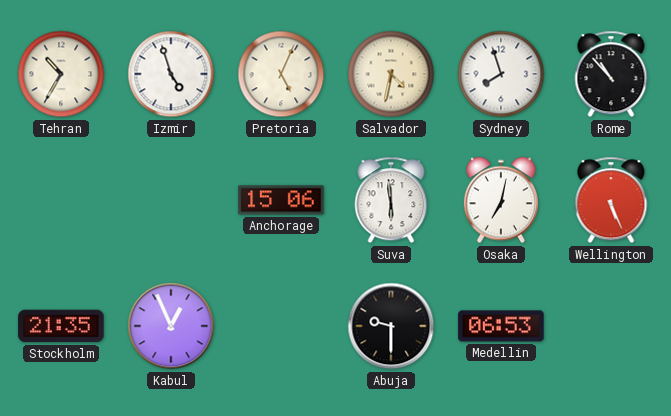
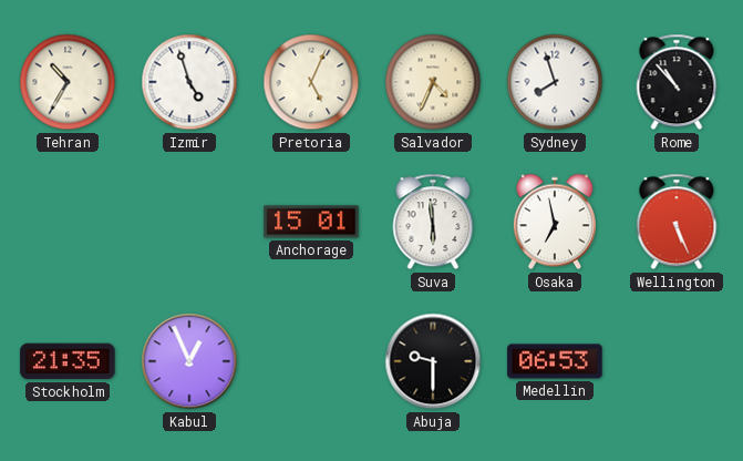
Salvador: 4:32 -> 4:34 (433, 82)
Anchorage: 15:06 -> 15:01 (311, 222)
Osaka: 7:02 -> 6:58 (555, 222)
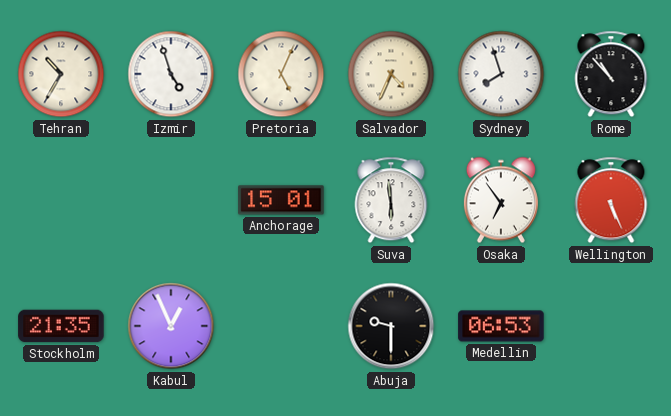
Osaka: 6:58 -> 6:54 (501, 200)
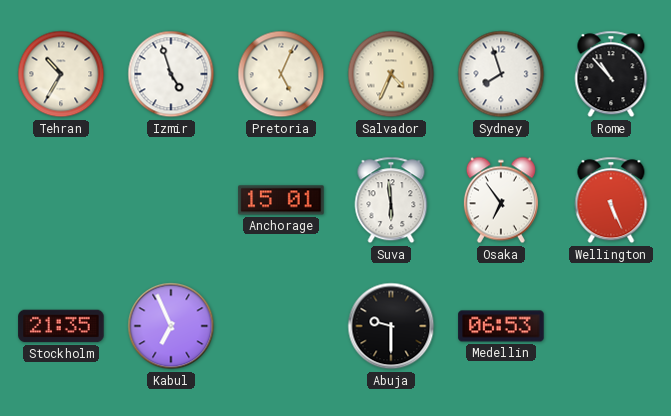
Kabul: 12:56 -> 6:56 (171, 326)
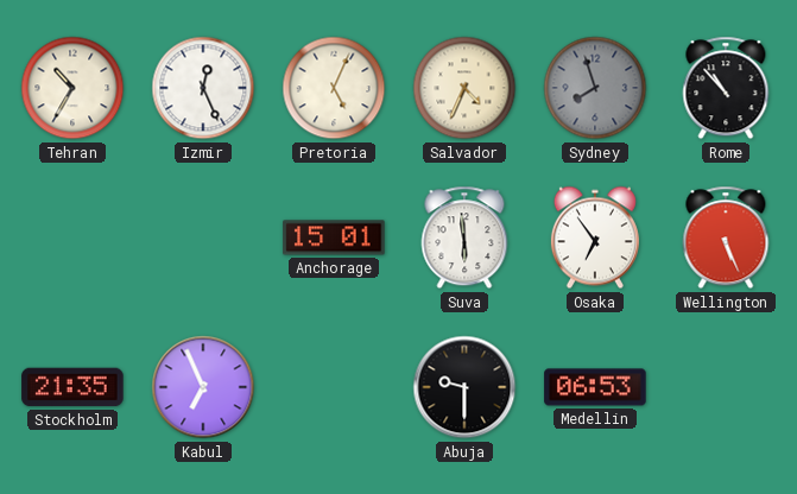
Izmir: 4:57 -> 12:26 (203, 88)
Sydney dial: white -> grey (595, 88)
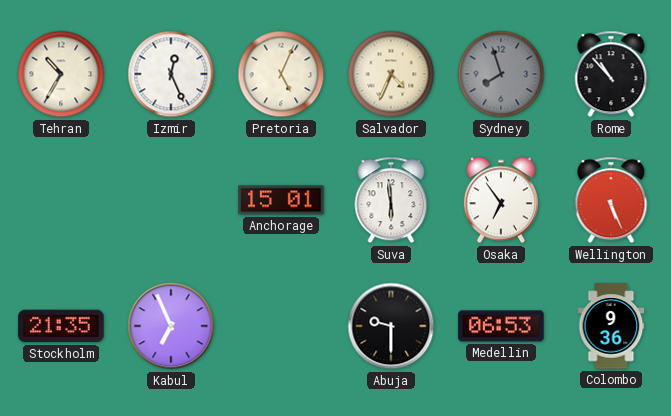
Colombo: none -> 9:36 (611, 326)
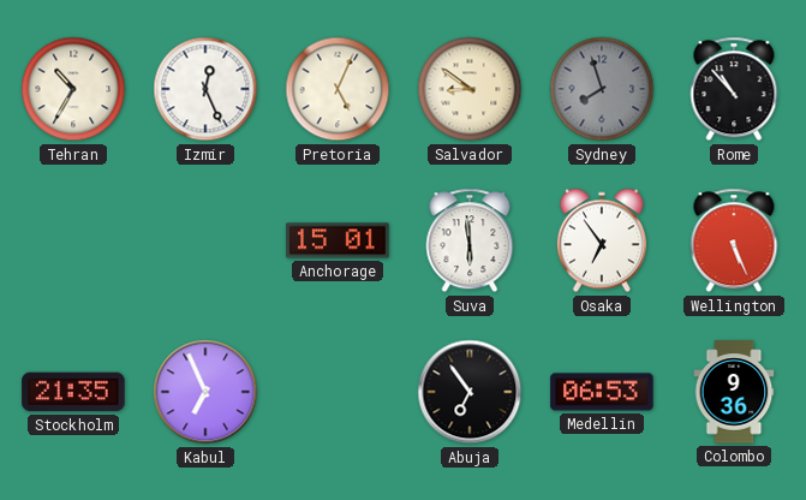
Salvador: 4:34 -> 8:51 (470, 89)
Abuja: 9:30 -> 6:54 (470, 392)
